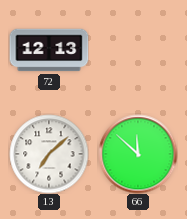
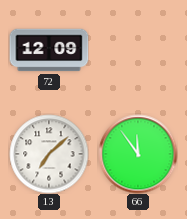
72: 12:13 -> 12:09 (49, 50)
66: 11:52 -> 11:54 (138, 154)
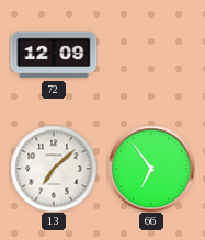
66: 11:54 -> 6:54 (151, 169)
